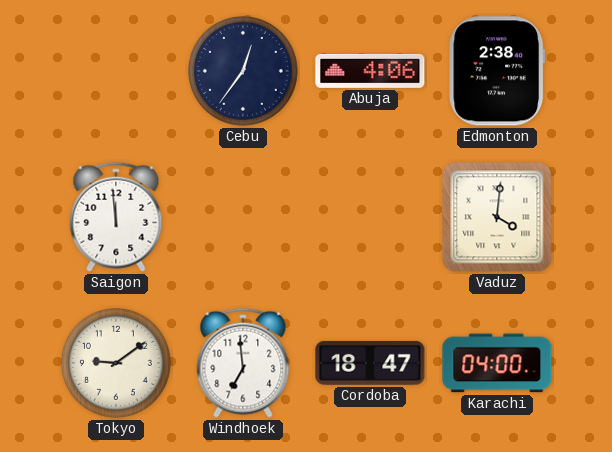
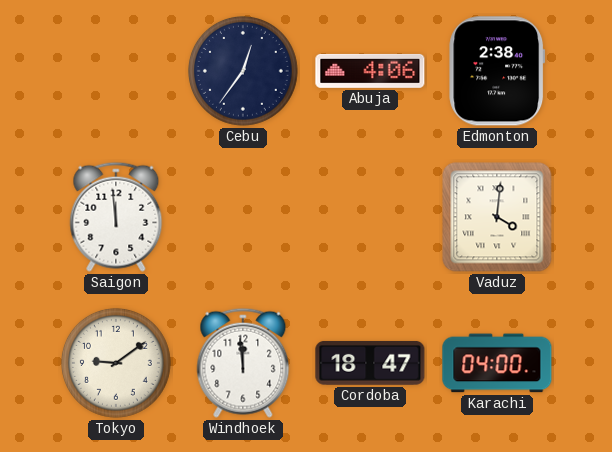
Windhoek: 6:59 -> 11:59 (243, 363)
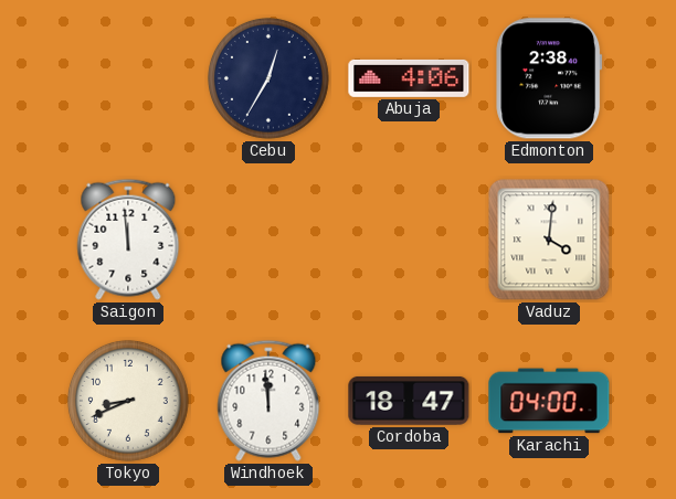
Cebu: 12:36 -> 12:35 (268, 78)
Tokyo: 9:09 -> 8:41 (128, 401)
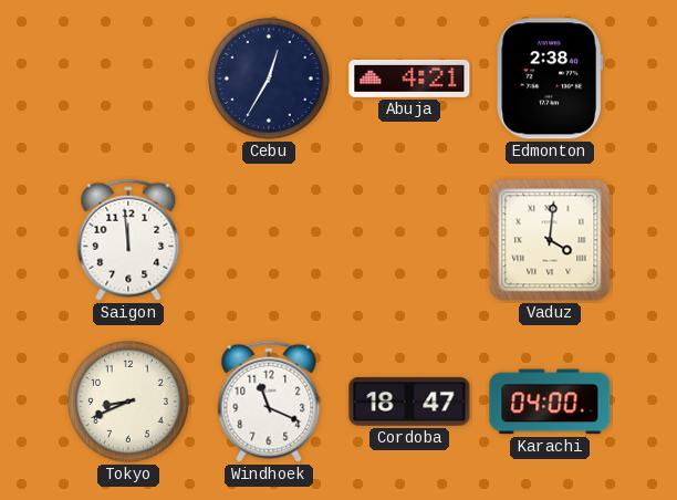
Abuja: 4:06 -> 4:21 (409, 79)
Windhoek: 11:59 -> 11:19 (269, 402)
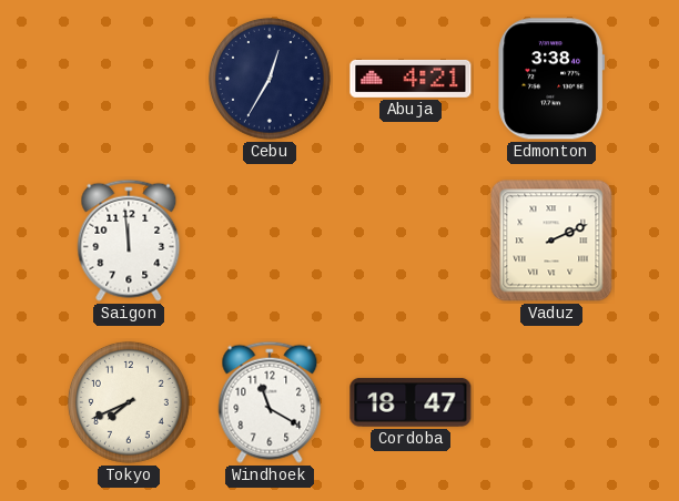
Edmonton: 2:38 -> 3:38 (551, 79)
Vaduz: 4:01 -> 2:11 (551, 241)
Tokyo: 8:41 -> 7:41 (129, 402)
Windhoek: 11:19 -> 11:20 (270, 402)
Karachi: 04:00 -> none (550, 402)
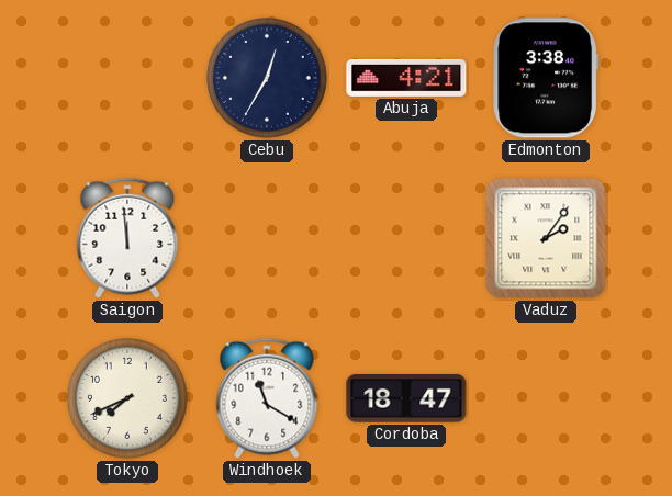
Vaduz: 2:11 -> 2:06 (546, 238)
